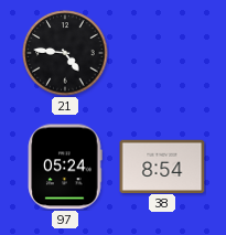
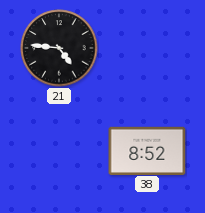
97: 05:24 -> none (65, 167)
38: 8:54 -> 8:52 (147, 150)
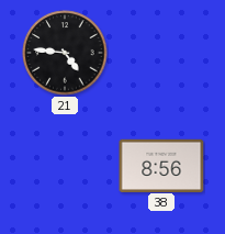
38: 8:52 -> 8:56 (161, 165)
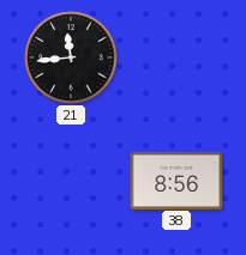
21: 4:46 -> 11:44 (71, 57)
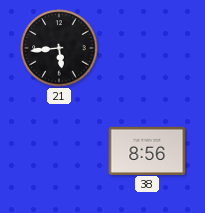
21: 11:44 -> 5:44 (59, 48)
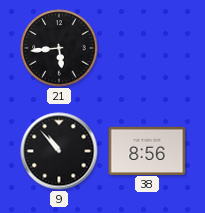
9: none -> 10:53 (59, 151)
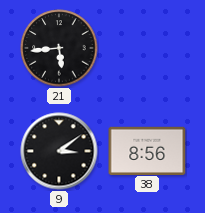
9: 10:53 -> 3:09 (59, 151)
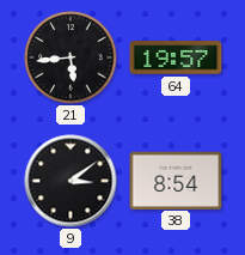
64: none -> 19:57 (176, 57)
38: 8:56 -> 8:54 (176, 180)
